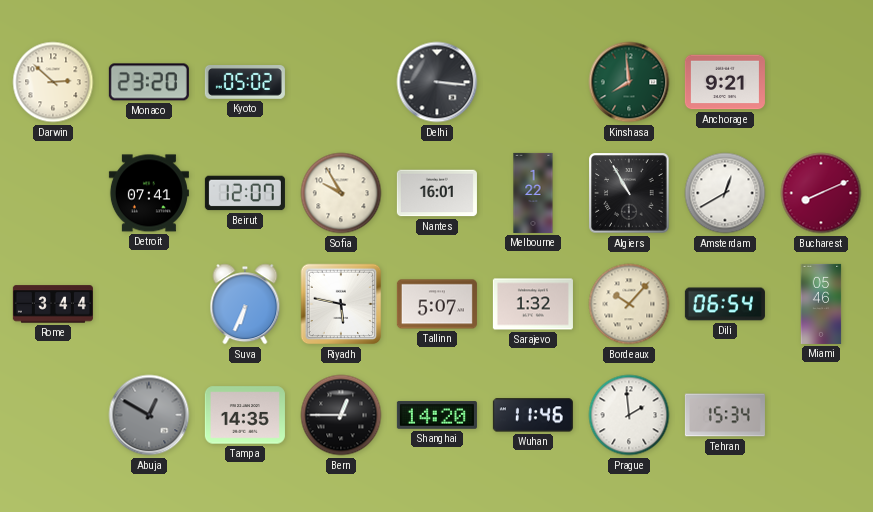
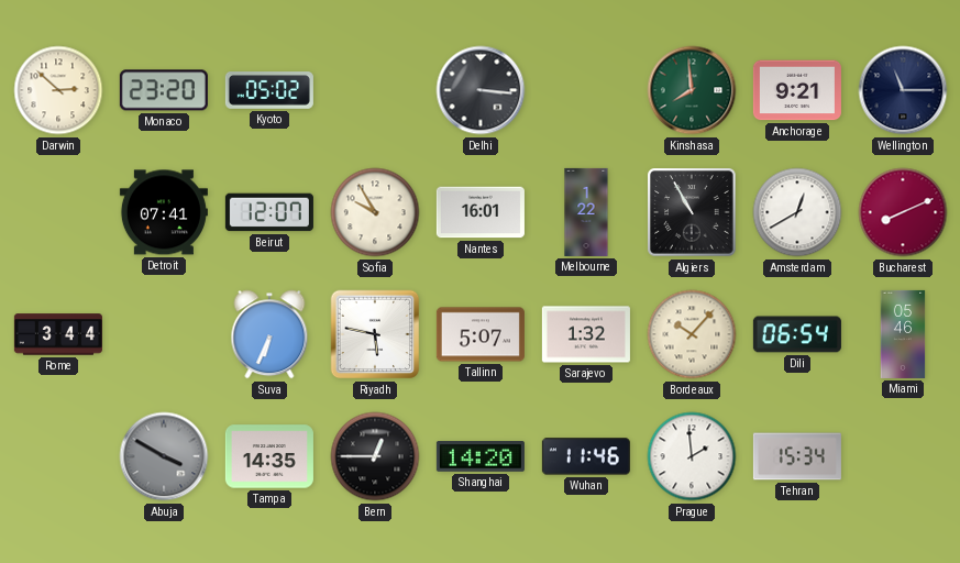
Wellington: none -> 11:15 (903, 90)
Abuja: 12:50 -> 3:50 (164, 456)
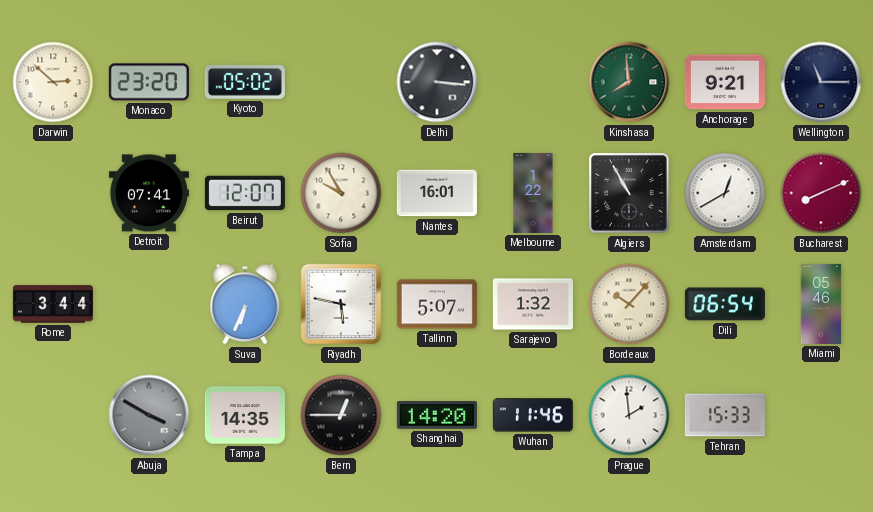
Tehran: 15:34 -> 15:33 (725, 415)
